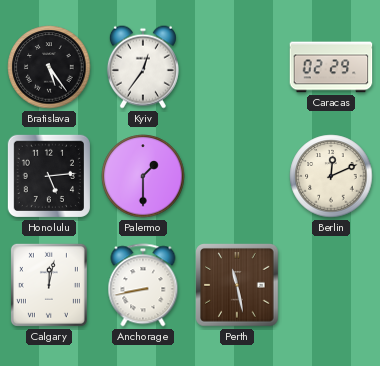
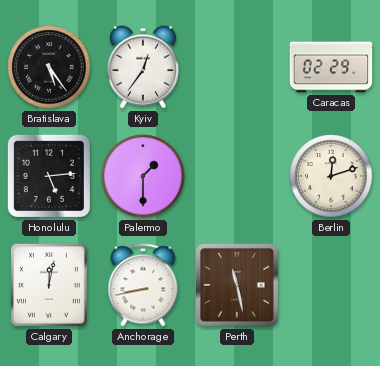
Berlin: 12:11 -> 12:12 (331, 176)
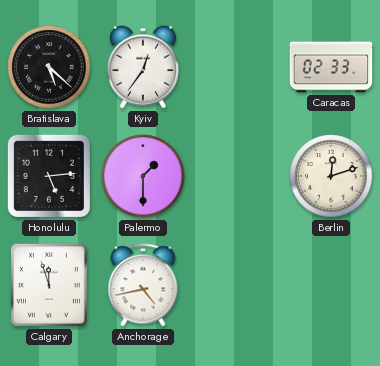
Bratislava: 5:24 -> 5:22 (49, 67)
Caracas: 02:29 -> 02:33 (331, 67)
Calgary: 12:02 -> 11:57 (49, 285)
Anchorage: 8:43 -> 4:43 (143, 285)
Perth: 11:28 -> none (237, 285)
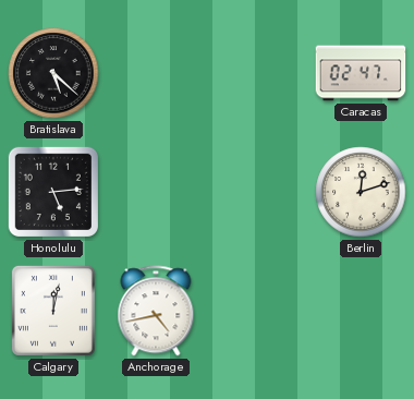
Kyiv: 12:36 -> none (143, 67)
Caracas: 02:33 -> 02:47 (361, 73)
Palermo: 1:30 -> none (143, 176)
Calgary: 11:57 -> 12:02 (53, 311)
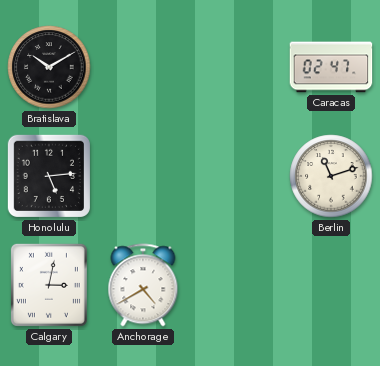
Bratislava: 5:22 -> 10:10 (49, 67)
Berlin: 12:12 -> 11:12 (331, 176)
Calgary: 12:02 -> 3:02 (49, 285)
Anchorage: 4:43 -> 4:40 (143, 285)
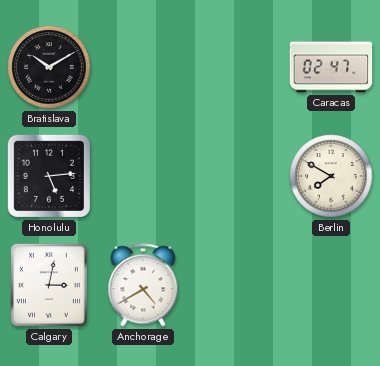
Berlin: 11:12 -> 7:50 (331, 176)
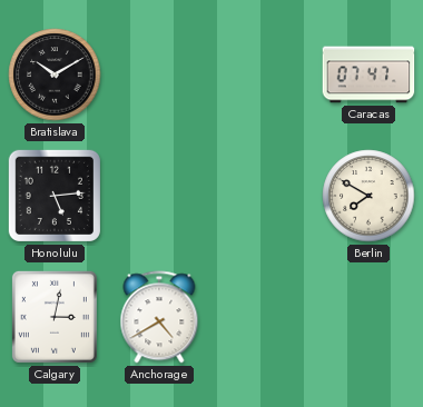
Caracas: 02:47 -> 07:47 (368, 75)
